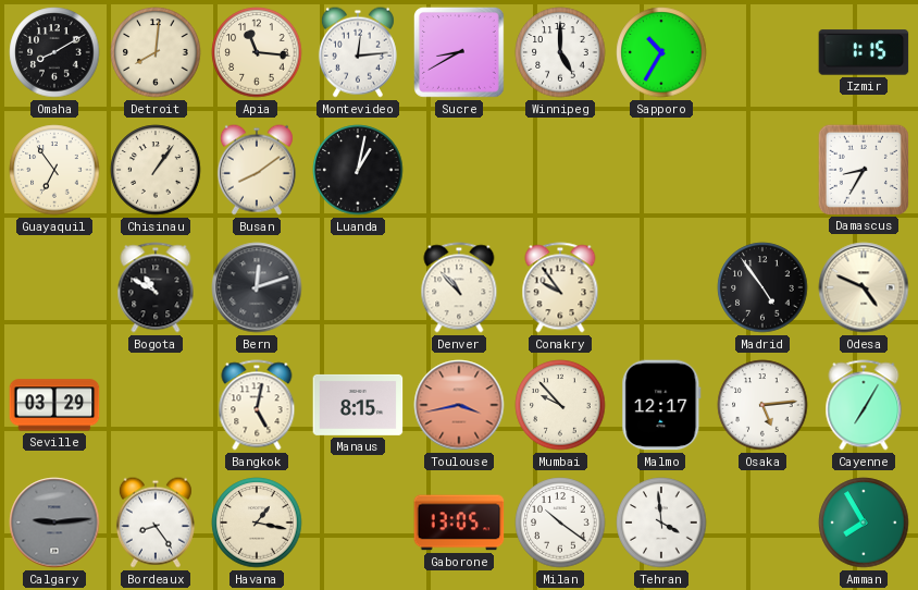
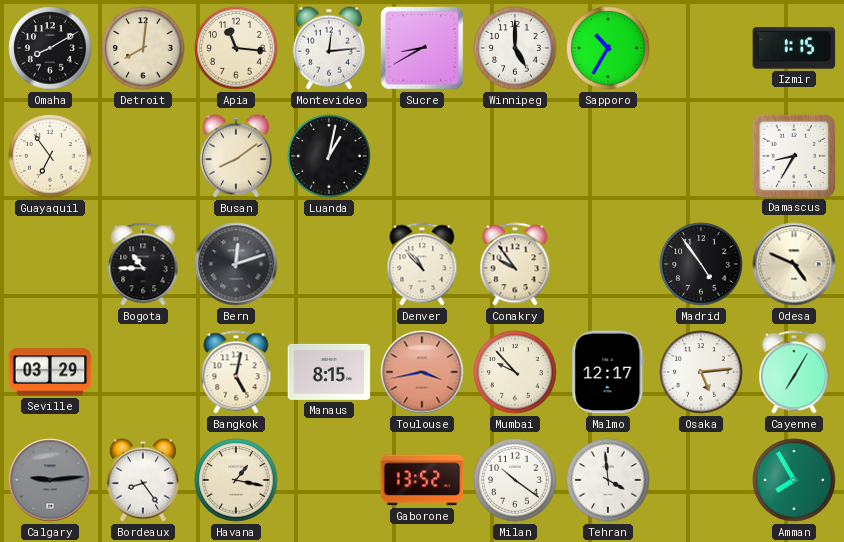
Chisinau: 1:06 -> none (156, 170)
Bogota: 10:50 -> 10:45 (143, 264)
Gaborone: 13:05 -> 13:52 (422, 480)
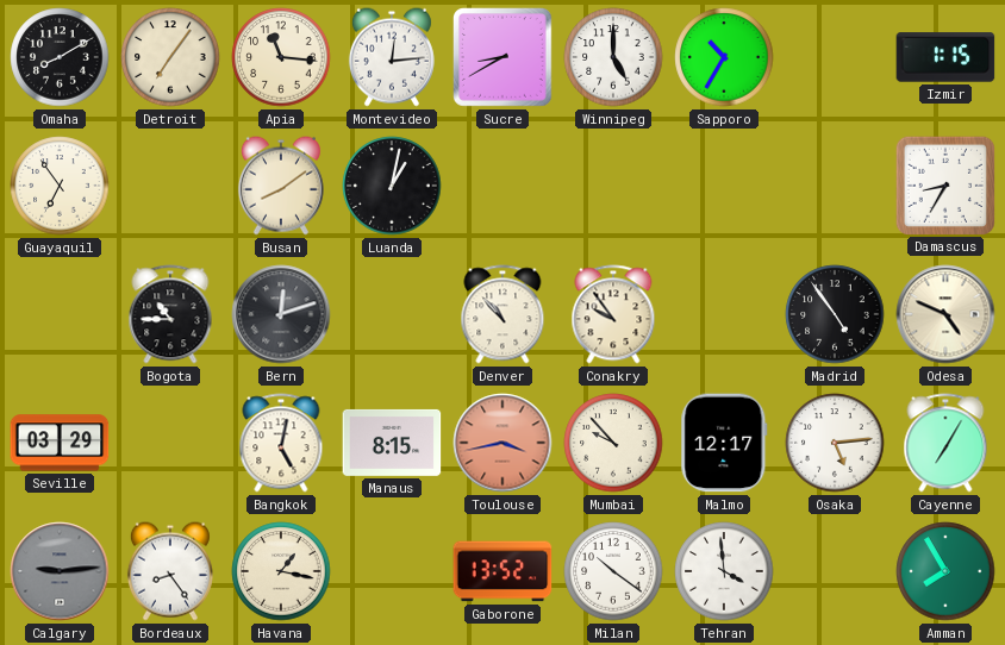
Detroit: 8:01 -> 7:06 (170, 57)
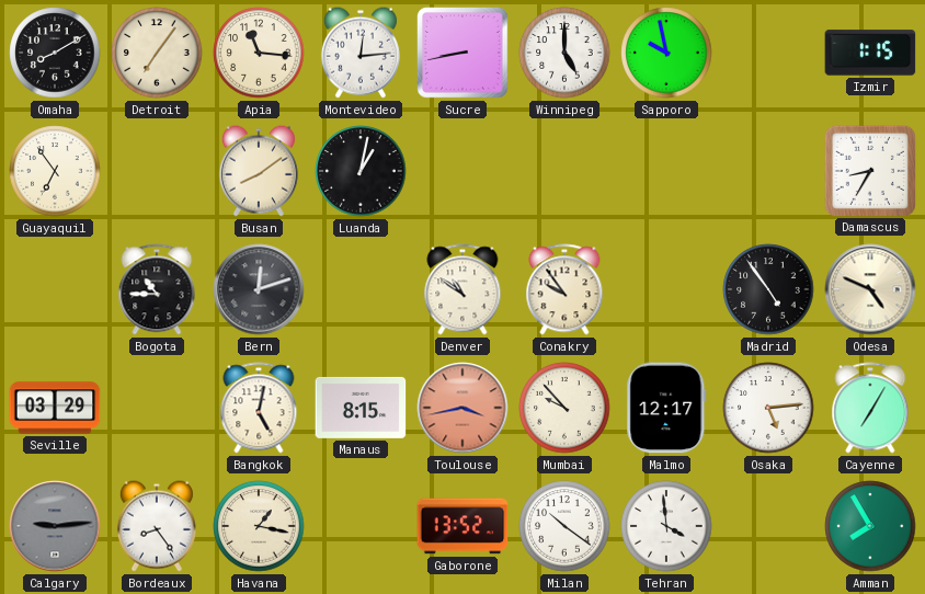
Sucre: 8:40 -> 8:43 (464, 54)
Sapporo: 10:35 -> 9:58 (666, 53)
Denver: 10:53 -> 10:51 (462, 289)
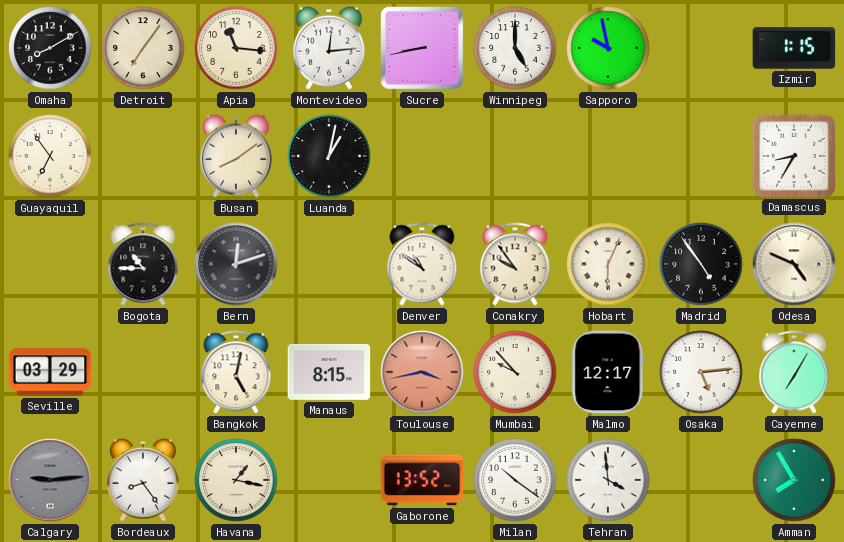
Hobart: none -> 6:04 (608, 264)
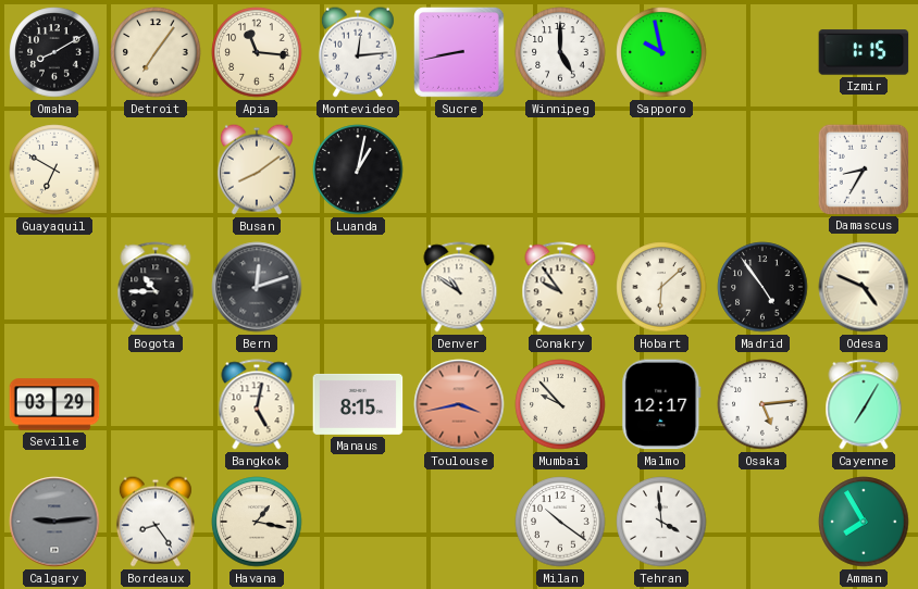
Guayaquil: 6:54 -> 6:50 (54, 170)
Hobart: 6:04 -> 6:08 (661, 287)
Gaborone: 13:52 -> none (422, 480)
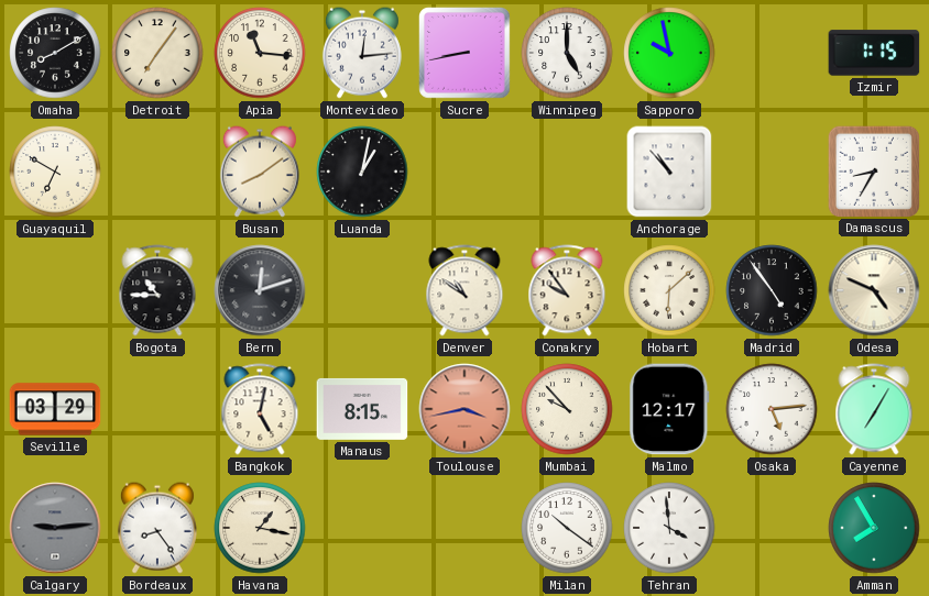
Anchorage: none -> 10:53 (669, 172)
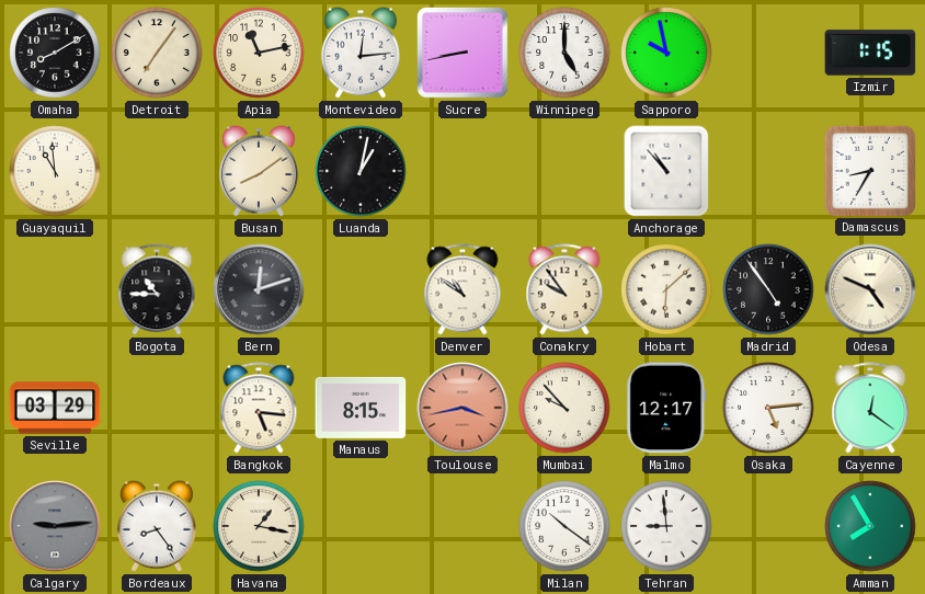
Apia: 11:16 -> 11:13 (259, 53)
Guayaquil: 6:50 -> 10:59 (55, 171)
Bangkok: 5:02 -> 5:16 (259, 408)
Cayenne: 7:05 -> 12:21 (870, 408)
Tehran: 3:59 -> 8:59 (666, 526)
